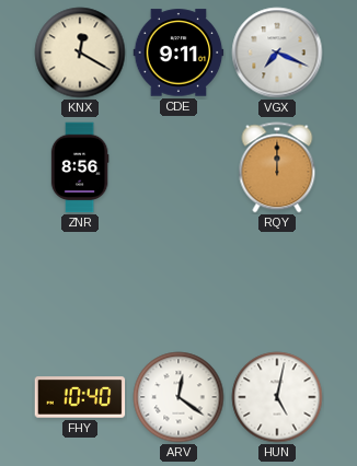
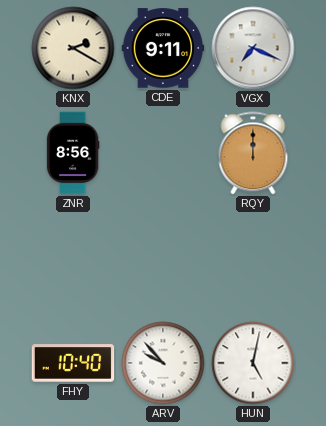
KNX: 12:20 -> 2:20 (73, 48)
ARV: 12:21 -> 9:53 (163, 363)
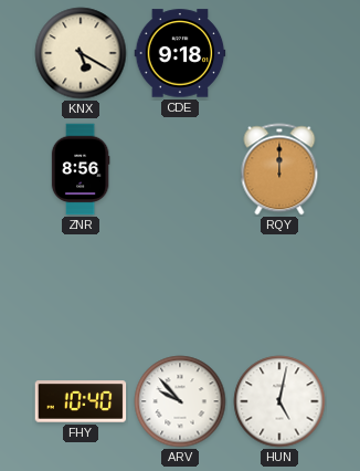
KNX: 2:20 -> 5:20 (81, 53)
CDE: 9:11 -> 9:18 (180, 53)
VGX: 7:19 -> none (253, 48)
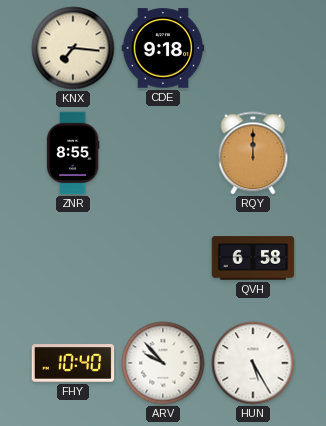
KNX: 5:20 -> 7:16 (73, 48)
ZNR: 8:56 -> 8:55 (73, 153)
QVH: none -> 6:58 (253, 258)
HUN: 5:02 -> 5:25 (253, 363)
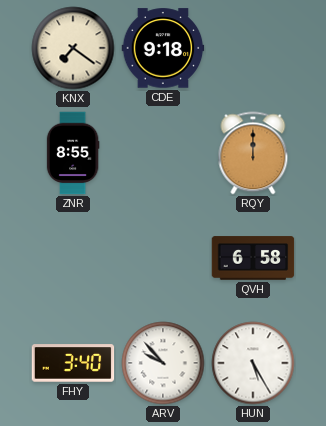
KNX: 7:16 -> 7:21 (73, 48)
FHY: 10:40 -> 3:40 (73, 363)
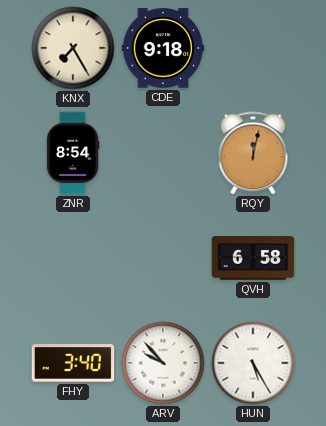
KNX: 7:21 -> 7:25 (73, 48)
ZNR: 8:55 -> 8:54 (73, 153)
RQY: 12:00 -> 12:02 (253, 153)
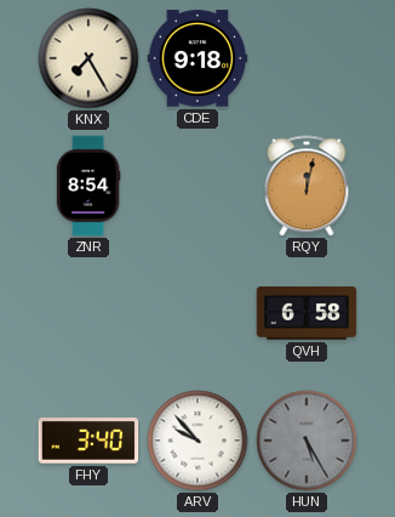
HUN dial: white -> grey (307, 441)
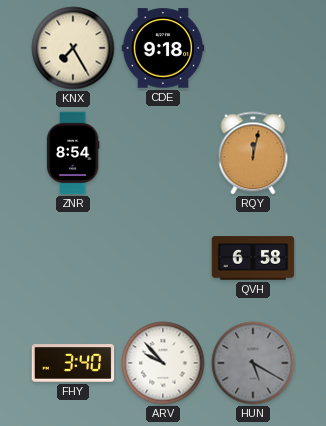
HUN: 5:25 -> 5:20 (253, 363)
